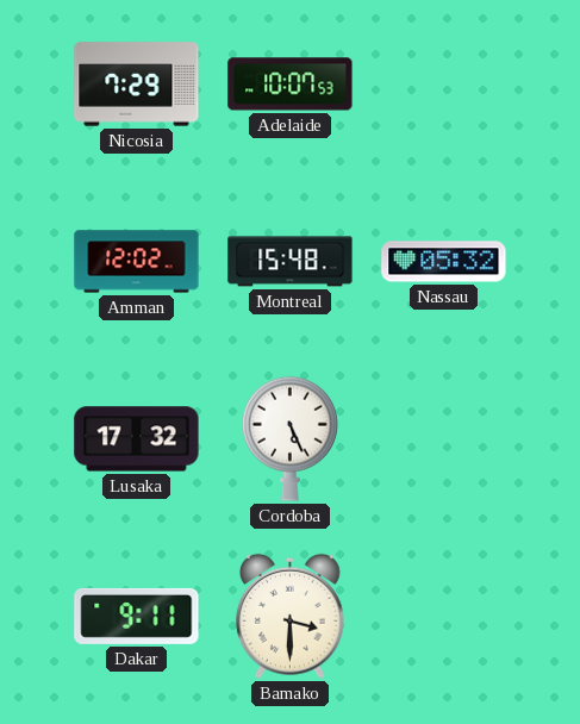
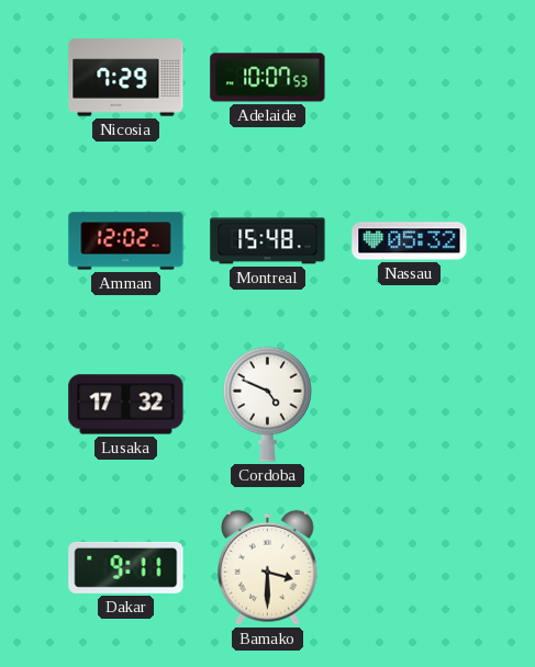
Cordoba: 5:26 -> 4:49 (267, 404)
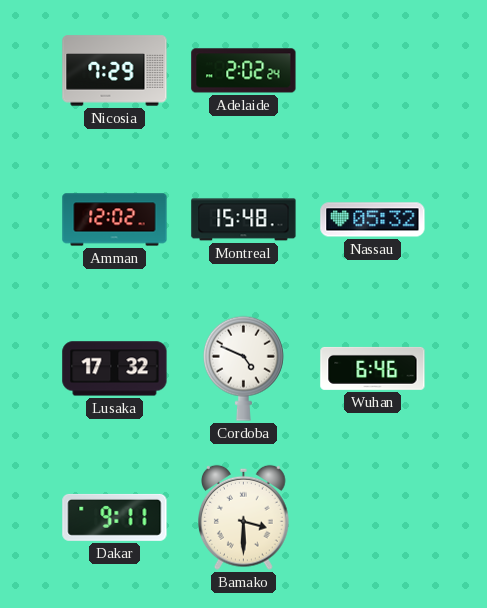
Adelaide: 10:07 -> 2:02 (244, 71)
Wuhan: none -> 6:46 (373, 368)
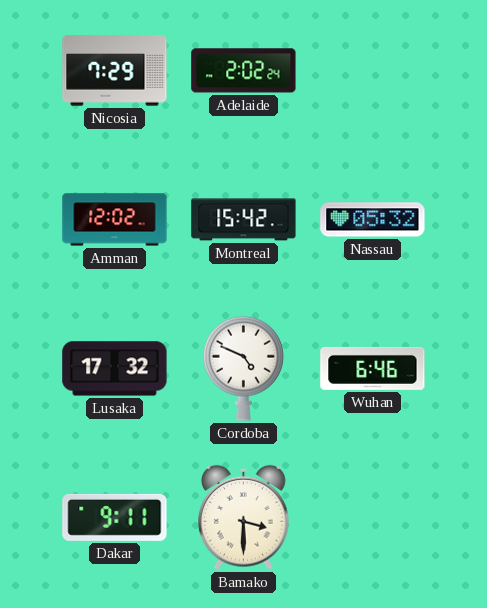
Montreal: 15:48 -> 15:42 (244, 220)
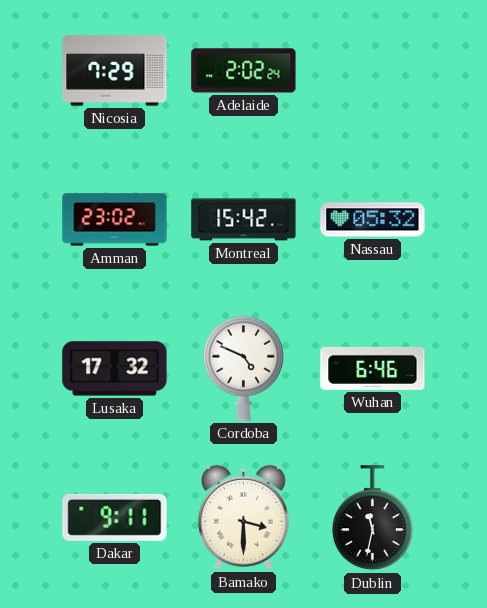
Amman: 12:02 -> 23:02 (115, 220)
Dublin: none -> 11:32 (372, 518)
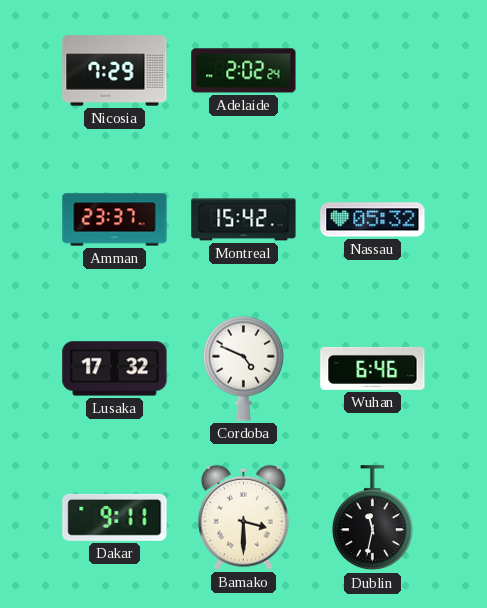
Amman: 23:02 -> 23:37 (115, 220)
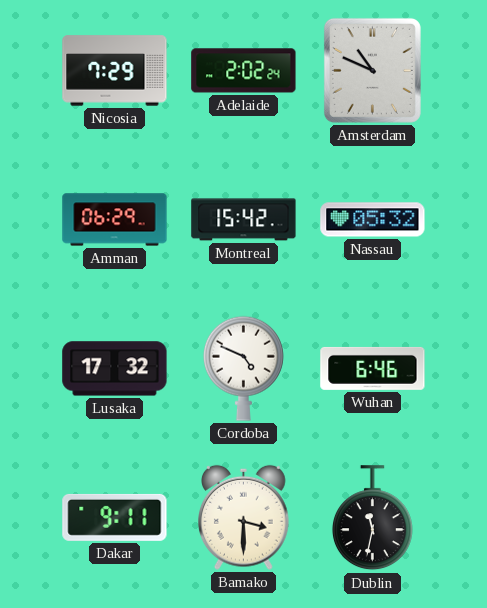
Amsterdam: none -> 10:49 (372, 70)
Amman: 23:37 -> 06:29 (115, 220)
